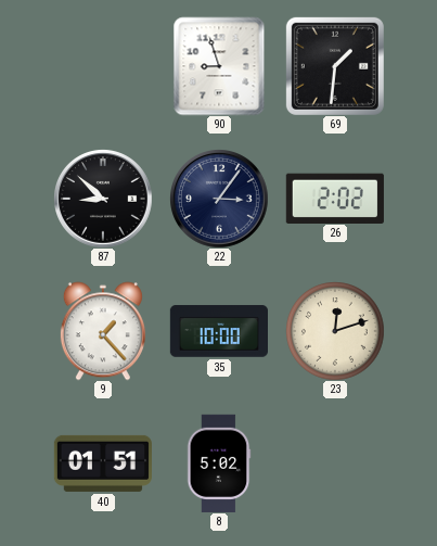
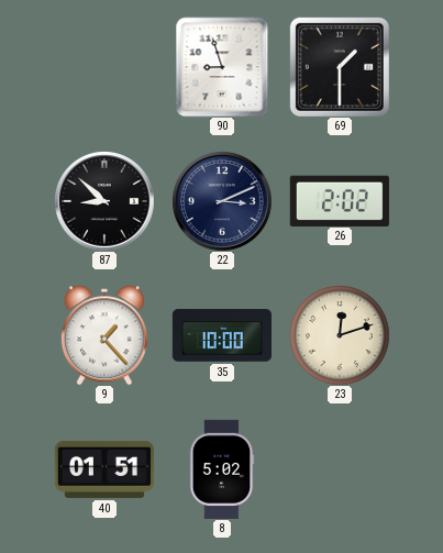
69: 1:31 -> 1:30 (340, 67)
22: 3:06 -> 3:11 (222, 201)
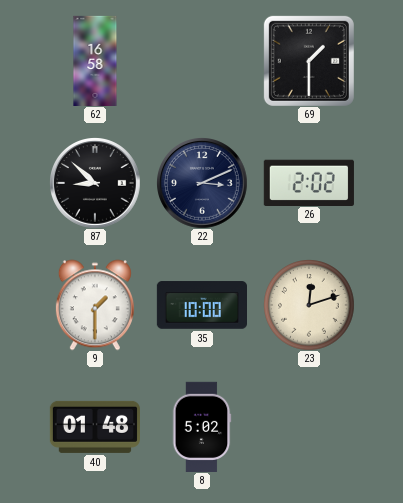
62: none -> 16:58 (95, 60)
90: 8:57 -> none (222, 67)
9: 1:23 -> 1:30 (95, 305)
40: 01:51 -> 01:48 (95, 427)
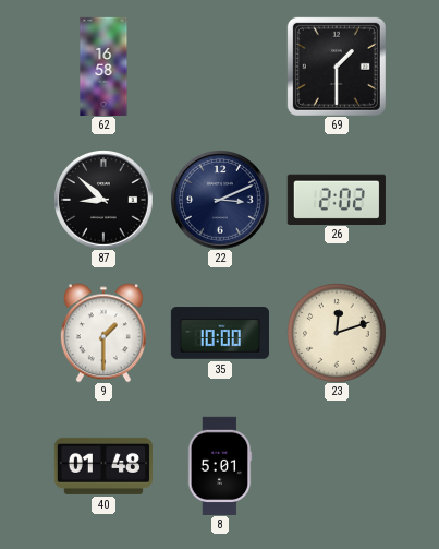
8: 5:02 -> 5:01 (220, 466)
